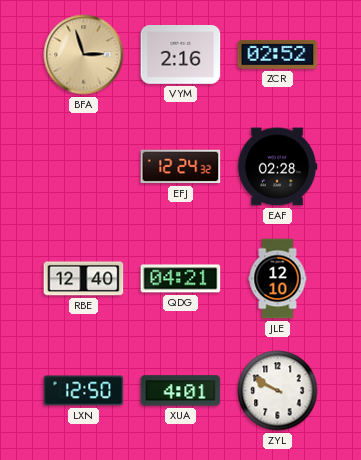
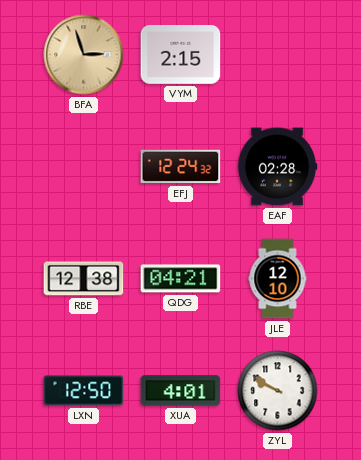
VYM: 2:16 -> 2:15 (181, 55)
ZCR: 02:52 -> none (278, 55)
RBE: 12:40 -> 12:38 (84, 279)
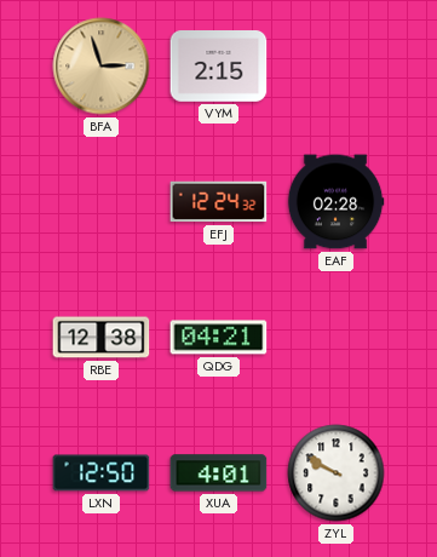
JLE: 12:10 -> none (278, 279)
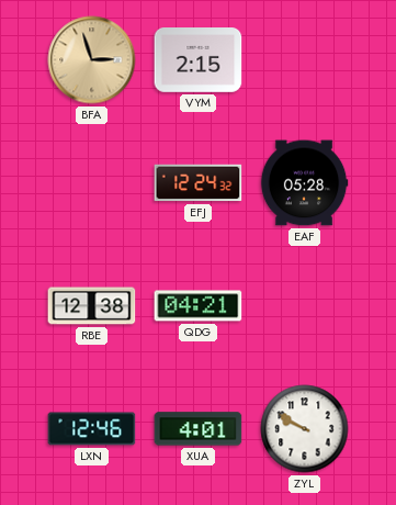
EAF: 02:28 -> 05:28 (304, 183)
LXN: 12:50 -> 12:46 (92, 429)
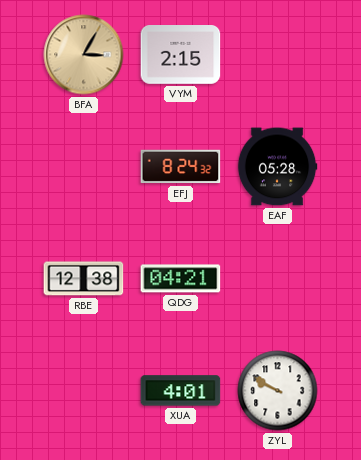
BFA: 2:57 -> 3:05 (84, 55)
EFJ: 12:24 -> 8:24 (181, 167)
LXN: 12:46 -> none (92, 429)
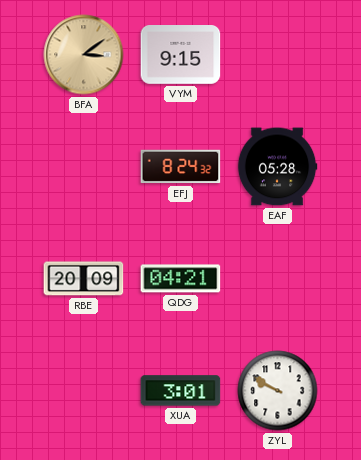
BFA: 3:05 -> 3:09 (84, 55)
VYM: 2:15 -> 9:15 (181, 55)
RBE: 12:38 -> 20:09 (84, 279)
XUA: 4:01 -> 3:01 (181, 391)
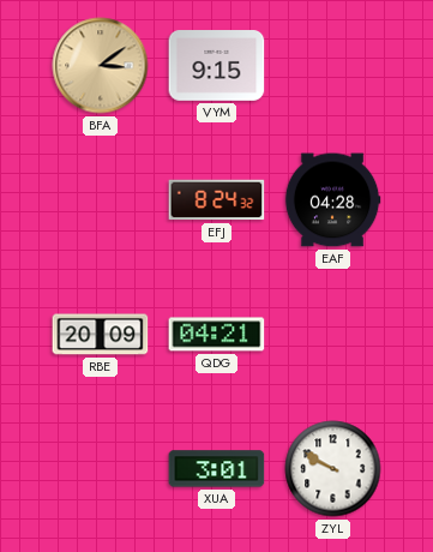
EAF: 05:28 -> 04:28 (332, 200)
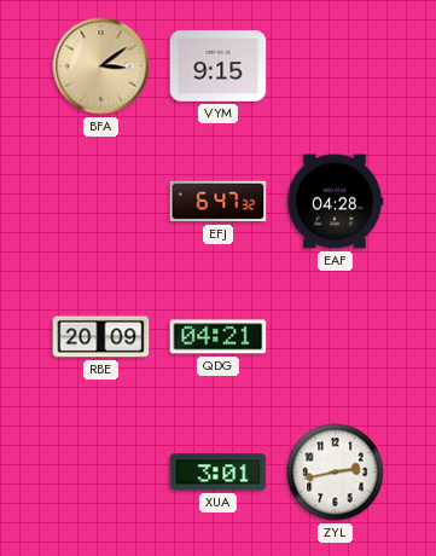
EFJ: 8:24 -> 6:47 (219, 202)
ZYL: 9:50 -> 2:43 (336, 473)
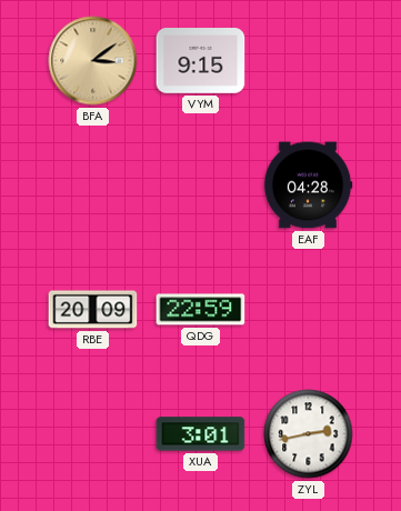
EFJ: 6:47 -> none (219, 202)
QDG: 04:21 -> 22:59 (201, 310)
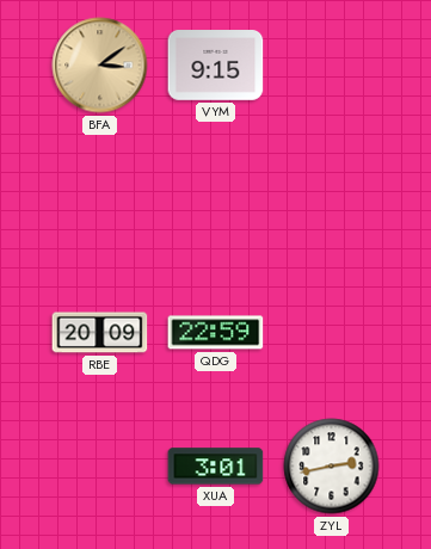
EAF: 04:28 -> none (308, 186)
